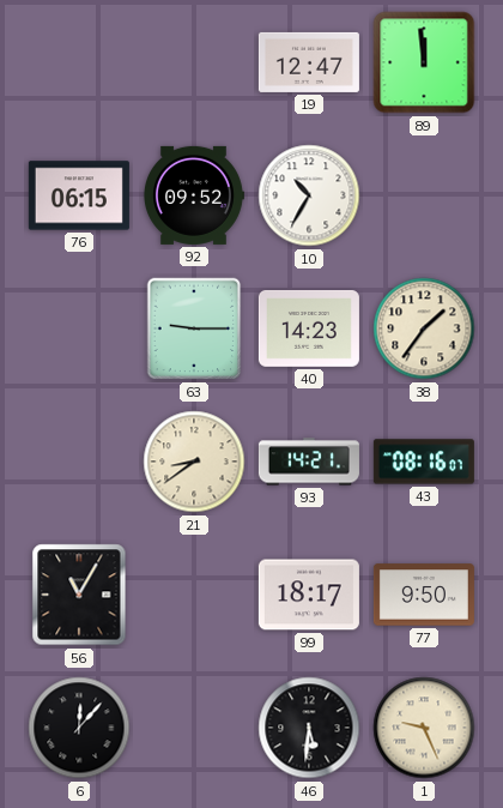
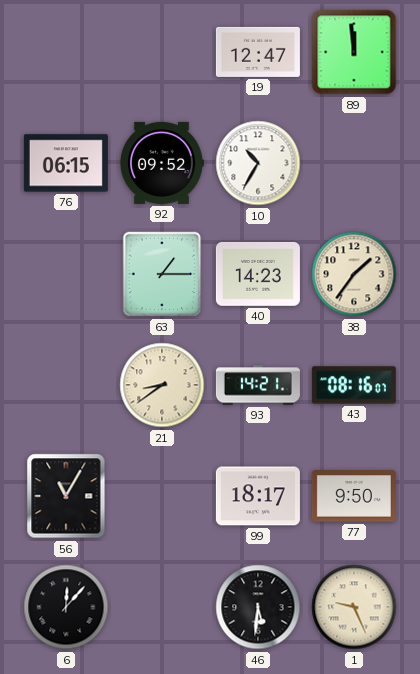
63: 9:15 -> 1:15 (162, 274)
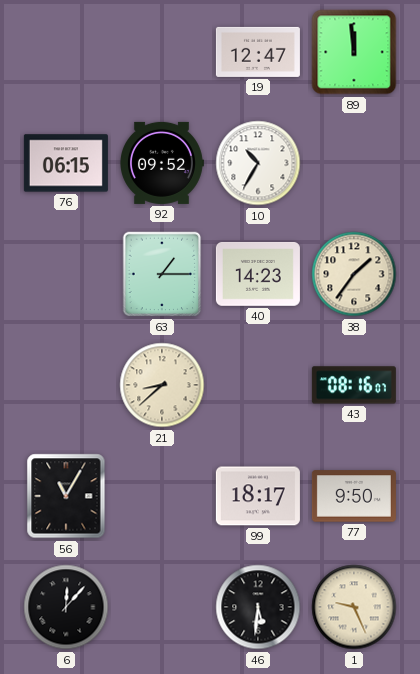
21: 8:39 -> 8:38 (162, 385)
93: 14:21 -> none (258, 385)
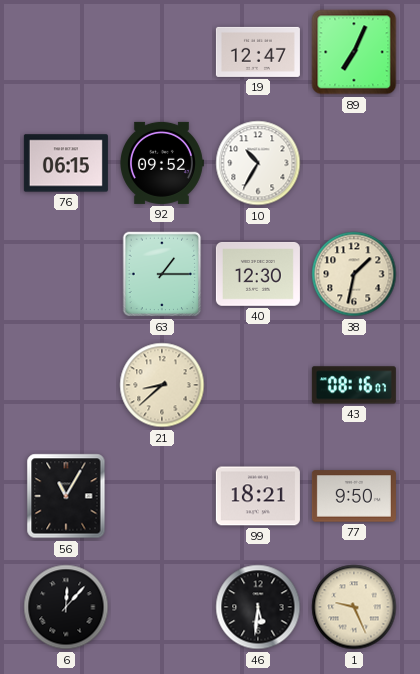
89: 11:59 -> 7:04 (354, 52)
40: 14:23 -> 12:30 (258, 274)
38: 1:36 -> 1:32 (354, 274)
99: 18:17 -> 18:21 (258, 496)
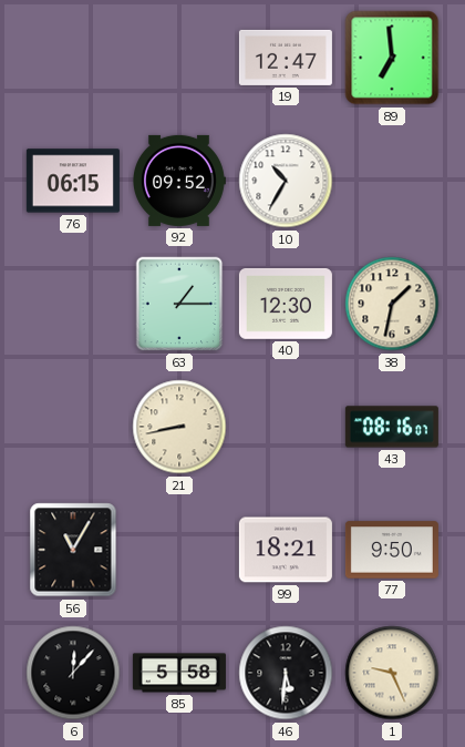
89: 7:04 -> 6:59 (392, 58)
21: 8:38 -> 8:43 (179, 427)
85: none -> 5:58 (179, 673)
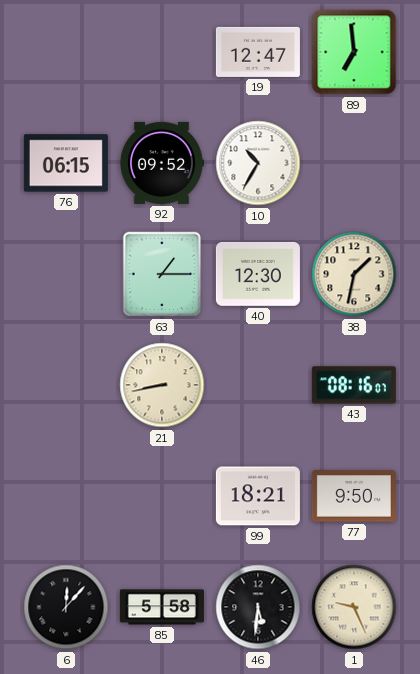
56: 11:05 -> none (73, 550)
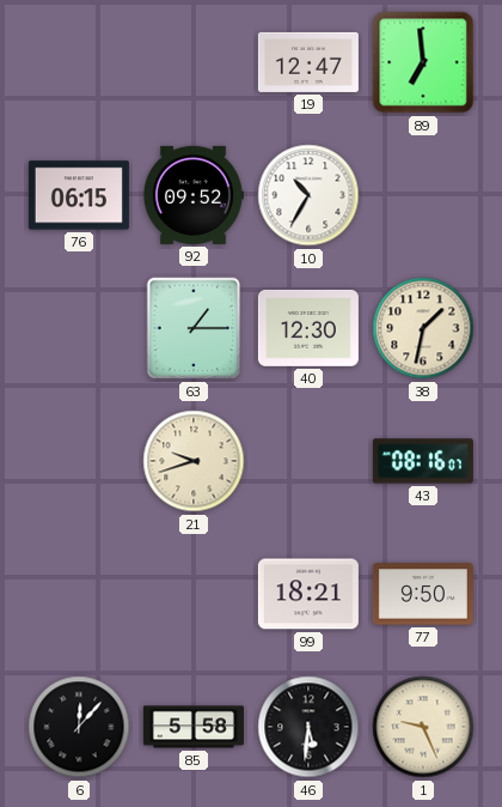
21: 8:43 -> 9:42 (194, 461)
